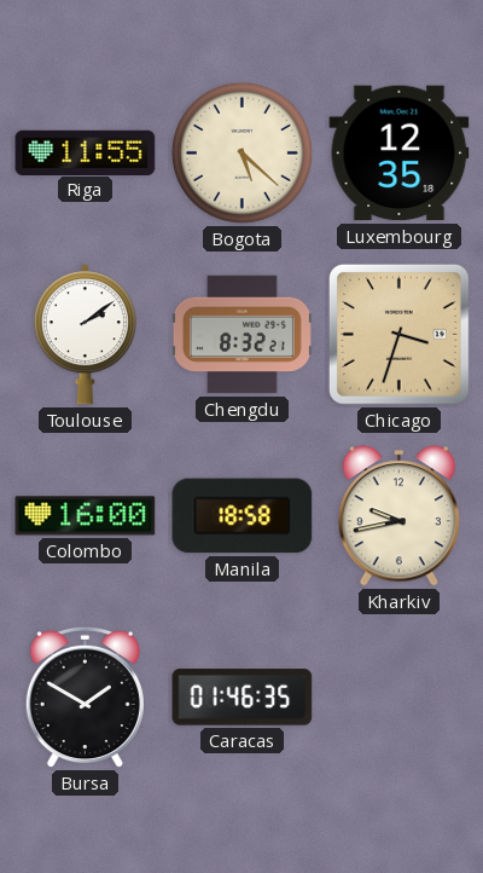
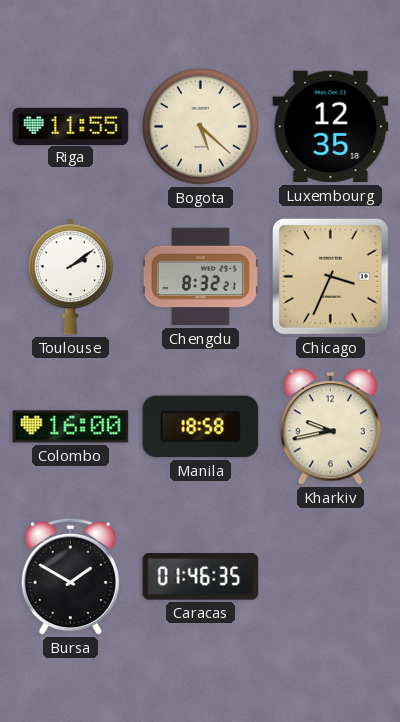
Chicago: 3:33 -> 3:34 (330, 276)
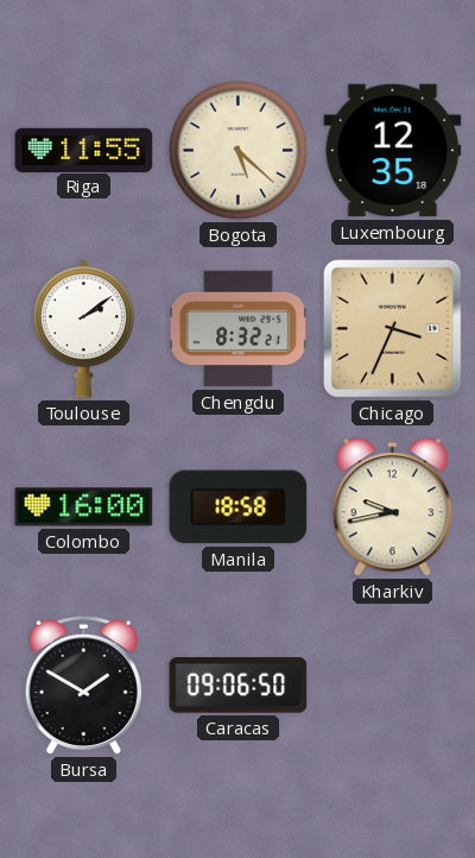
Caracas: 01:46 -> 09:06 (239, 686)
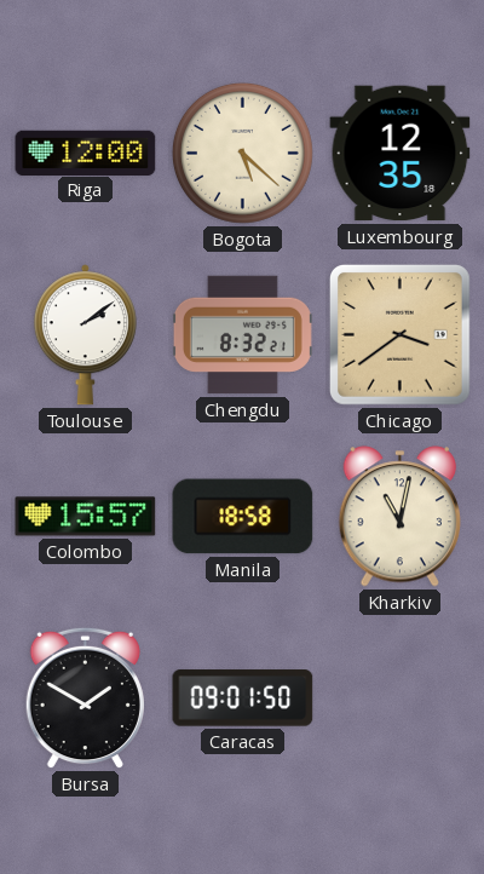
Riga: 11:55 -> 12:00 (86, 153)
Chicago: 3:34 -> 3:39 (399, 334)
Colombo: 16:00 -> 15:57 (86, 517)
Kharkiv: 9:43 -> 11:02 (399, 517)
Caracas: 09:06 -> 09:01 (243, 698)
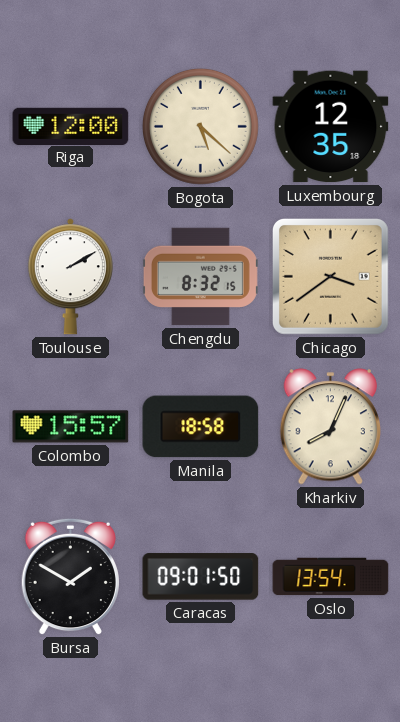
Toulouse: 2:09 -> 2:10 (70, 277)
Chengdu: 8:32:21 -> 8:32:15 (200, 277)
Kharkiv: 11:02 -> 8:04 (330, 427)
Oslo: none -> 13:54 (331, 577)
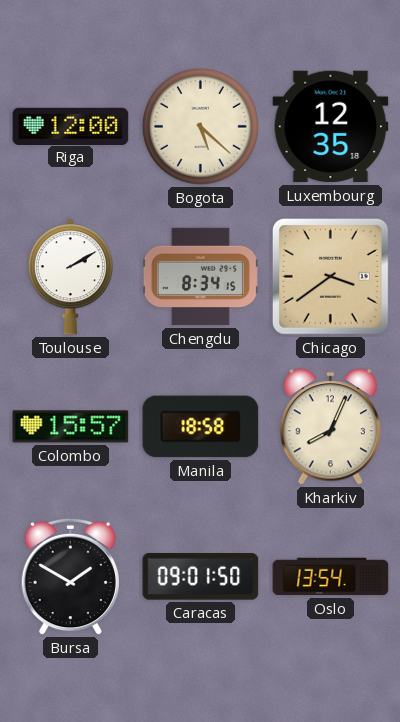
Chengdu: 8:32 -> 8:34 (200, 277)
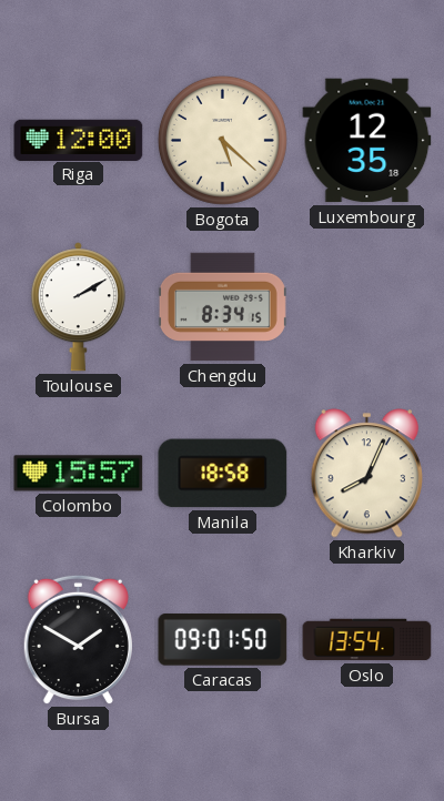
Chicago: 3:39 -> none (330, 276)
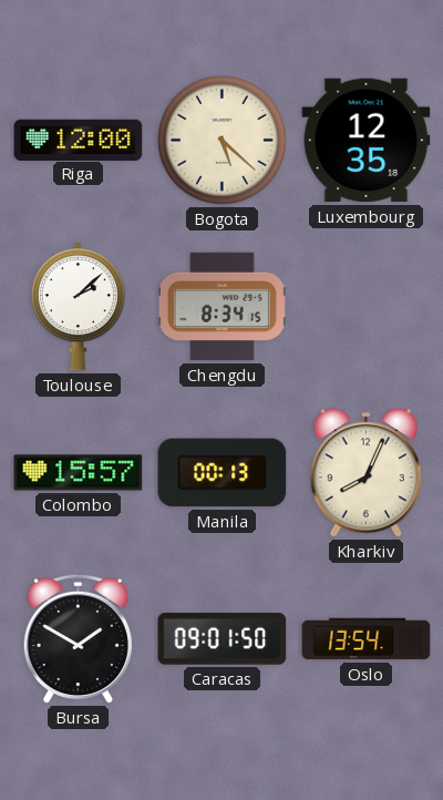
Toulouse: 2:10 -> 2:08 (78, 307)
Manila: 18:58 -> 00:13 (223, 473)
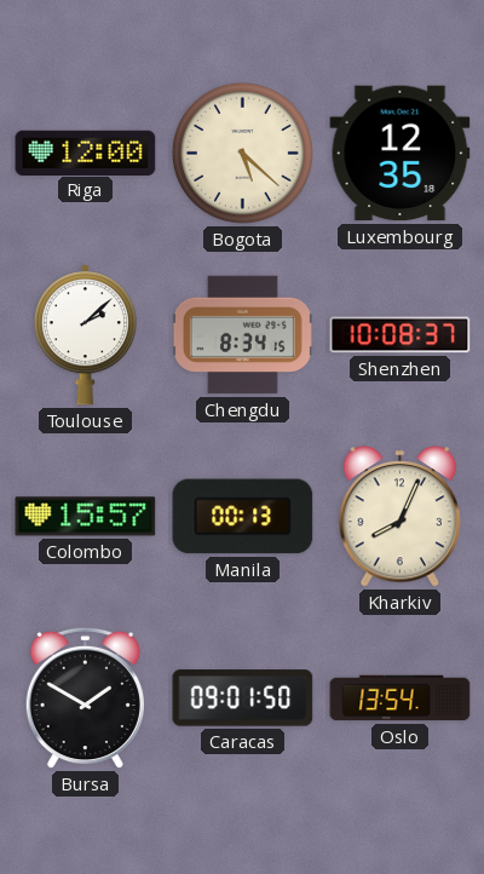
Shenzhen: none -> 10:08 (401, 335)
